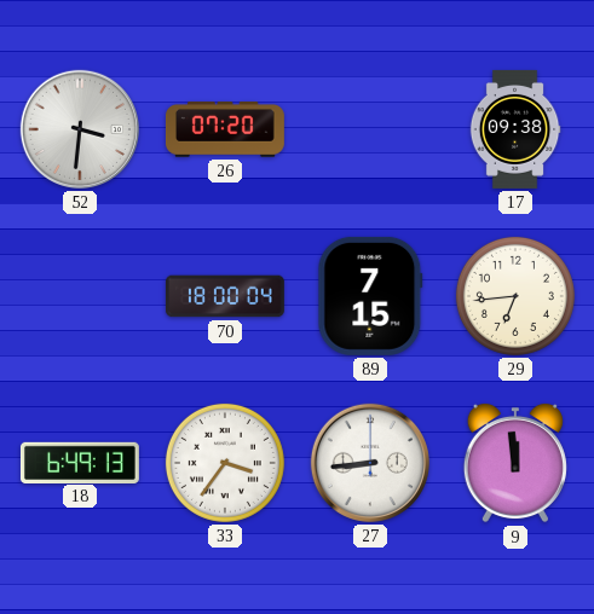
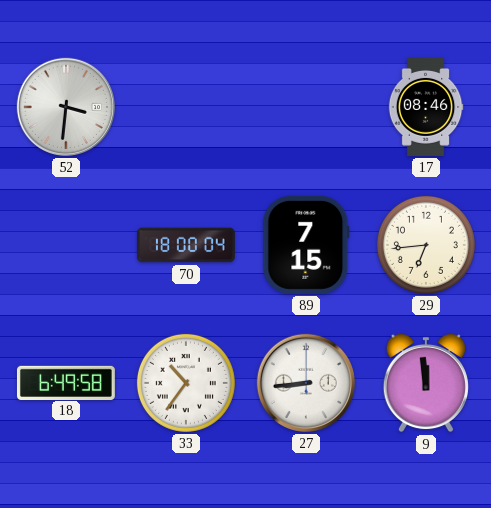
26: 07:20 -> none (225, 129)
17: 09:38 -> 08:46 (426, 107)
18: 6:49:13 -> 6:49:58 (66, 382)
33: 3:36 -> 10:36 (186, 383)
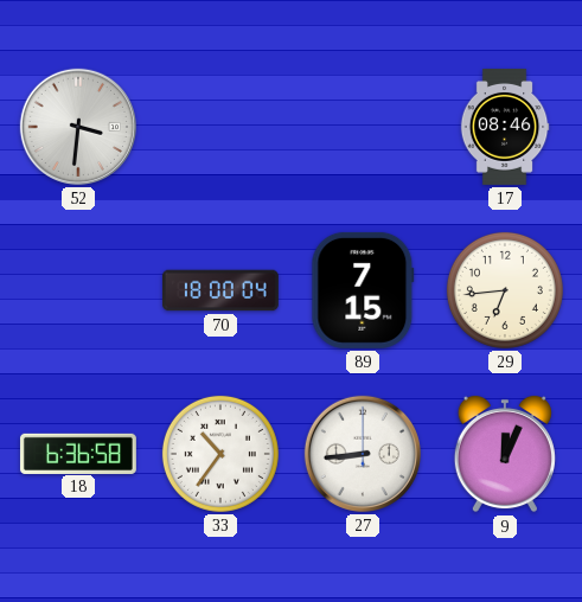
18: 6:49 -> 6:36 (78, 453)
9: 11:59 -> 12:04 (505, 454)
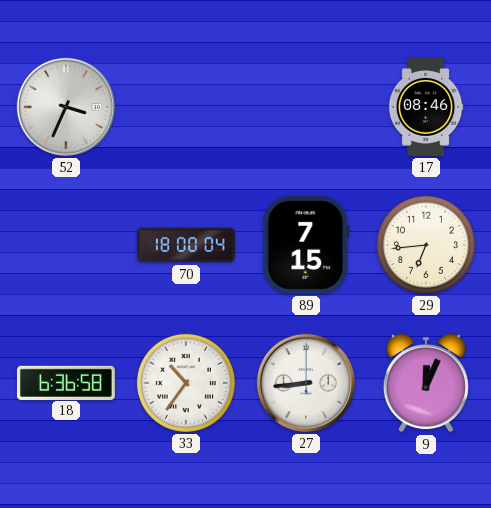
52: 3:31 -> 3:34 (66, 107)
